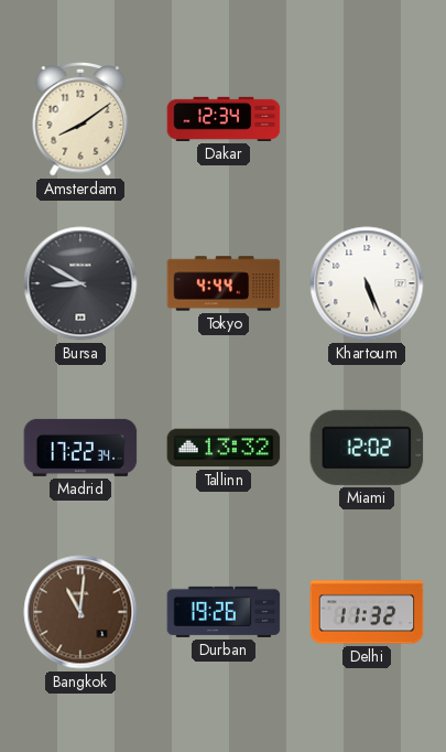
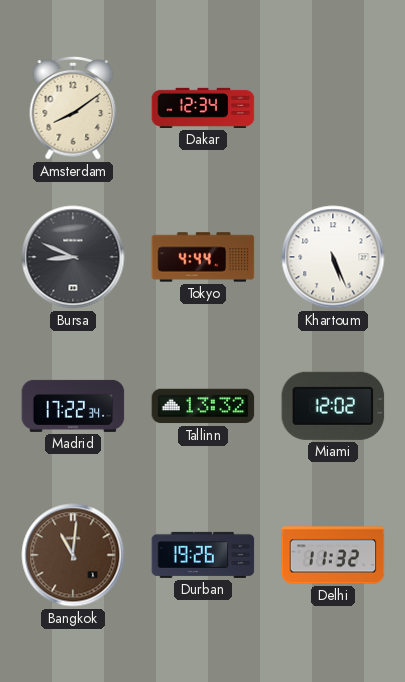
Bursa: 8:50 -> 8:49 (73, 257)
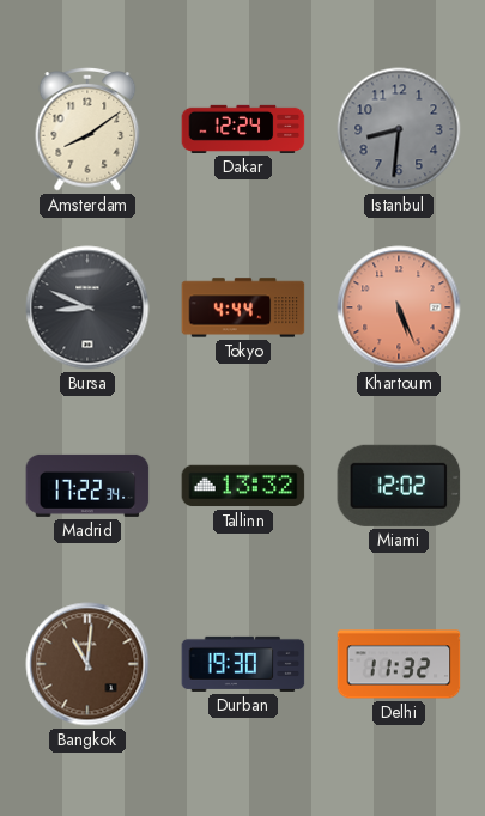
Dakar: 12:34 -> 12:24 (243, 129)
Istanbul: none -> 8:31 (399, 129)
Khartoum dial: white -> salmon (399, 307)
Durban: 19:26 -> 19:30 (243, 664)
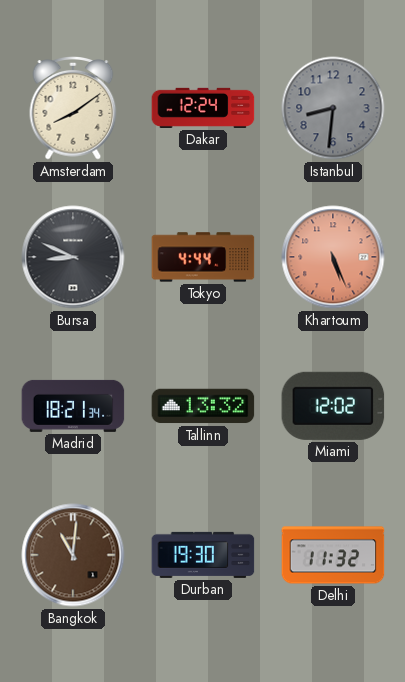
Madrid: 17:22 -> 18:21 (73, 406)
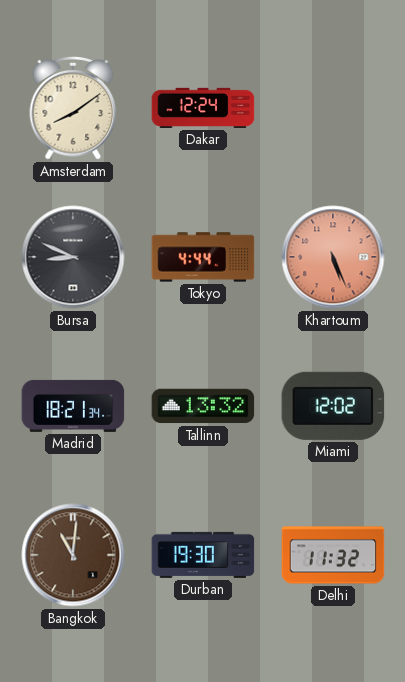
Istanbul: 8:31 -> none (333, 108)
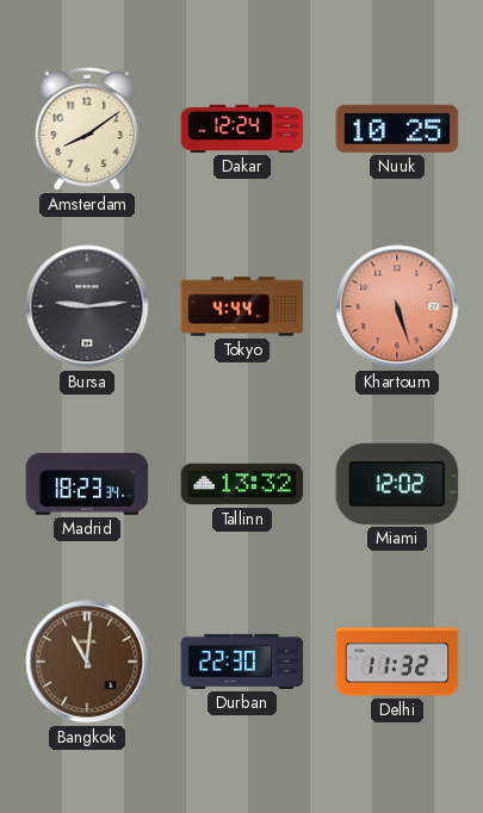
Nuuk: none -> 10:25 (397, 129)
Bursa: 8:49 -> 9:14 (87, 306)
Khartoum: 5:26 -> 5:27 (397, 306)
Madrid: 18:21 -> 18:23 (87, 484)
Durban: 19:30 -> 22:30 (242, 662)
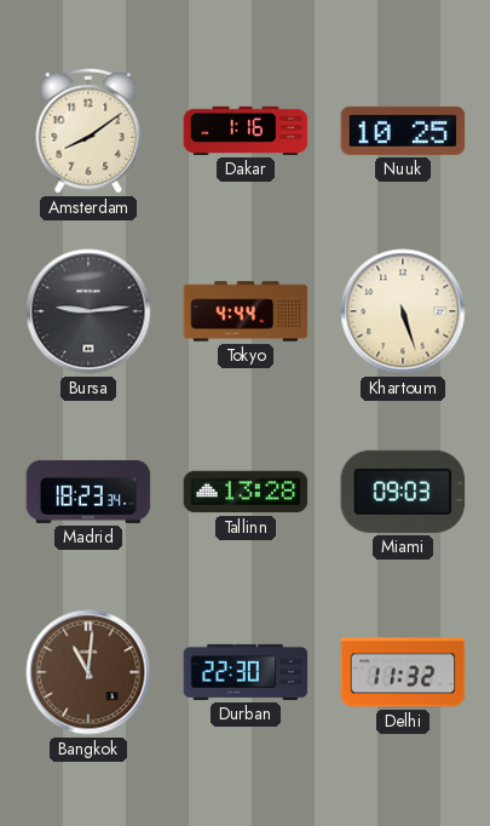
Dakar: 12:24 -> 1:16 (246, 131)
Khartoum dial: salmon -> cream (403, 311)
Tallinn: 13:32 -> 13:28 (246, 492)
Miami: 12:02 -> 09:03 (403, 492)
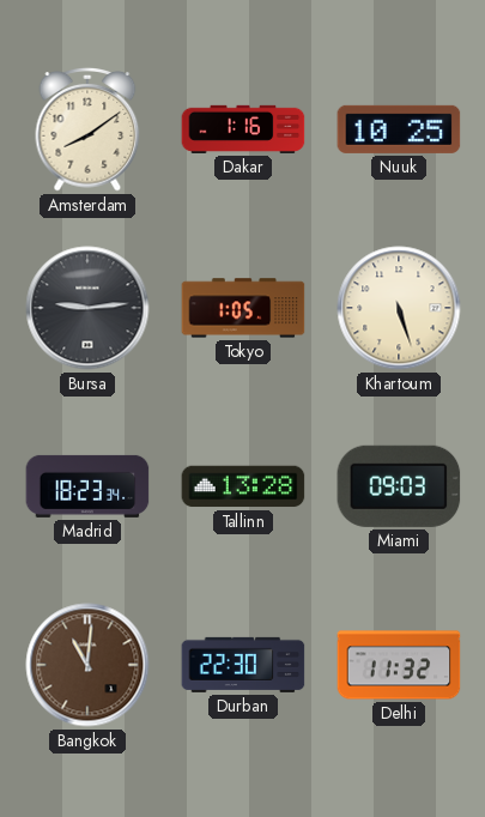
Tokyo: 4:44 -> 1:05 (243, 308)
